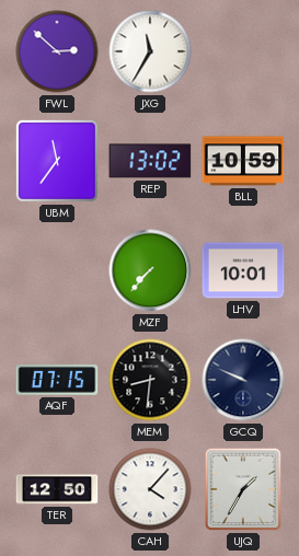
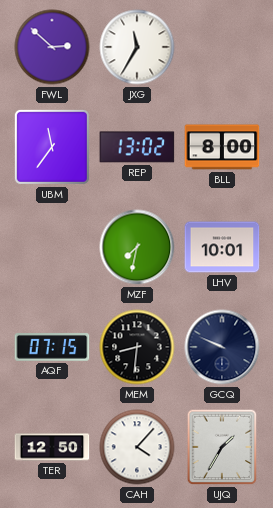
BLL: 10:59 -> 8:00 (222, 147)
MZF: 7:37 -> 7:32 (137, 247)
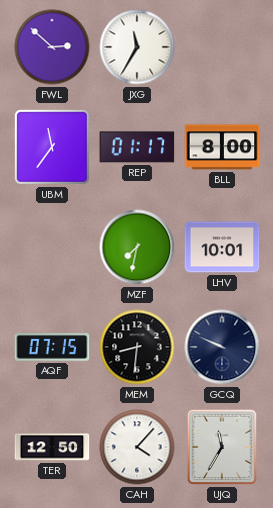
REP: 13:02 -> 01:17 (137, 147)
UJQ: 1:35 -> 11:35 (222, 447)
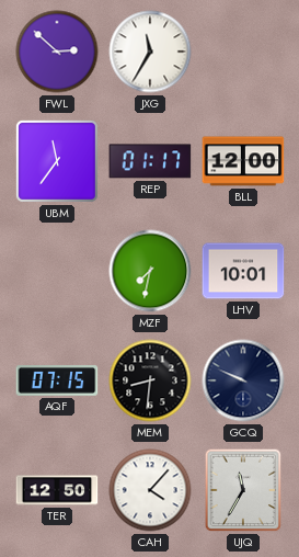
BLL: 8:00 -> 12:00 (243, 161)
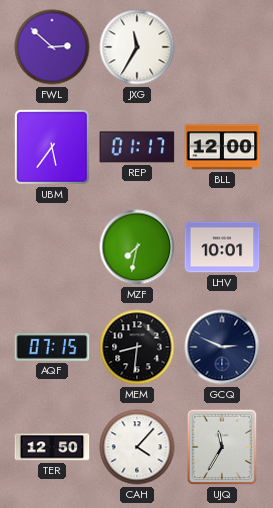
UBM: 11:36 -> 5:36 (52, 147)
GCQ: 9:49 -> 2:49 (222, 347)
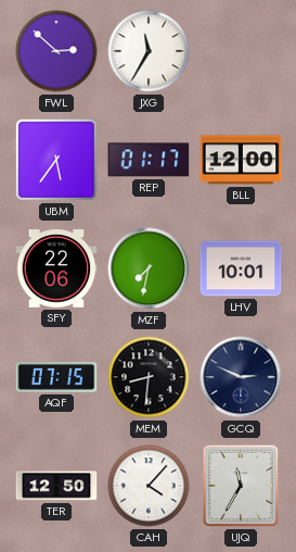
SFY: none -> 22:06 (56, 268)
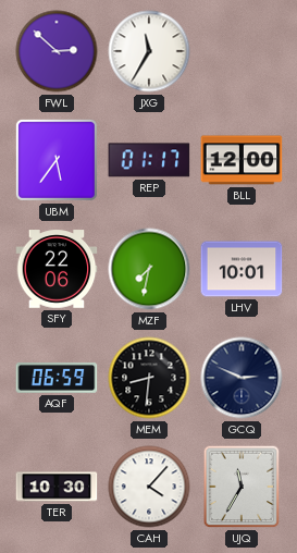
AQF: 07:15 -> 06:59 (57, 378)
TER: 12:50 -> 10:30 (57, 487)
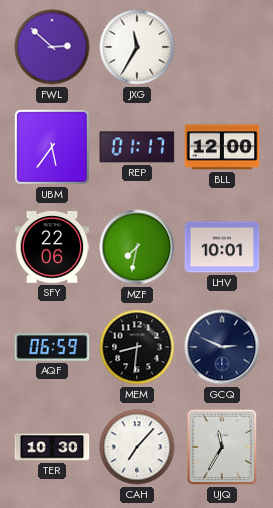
CAH: 4:07 -> 7:07 (137, 447)
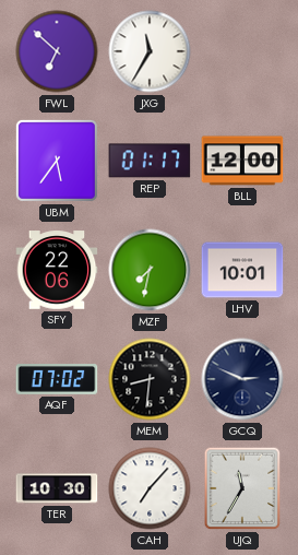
FWL: 2:52 -> 6:52 (57, 51)
AQF: 06:59 -> 07:02 (57, 379)
